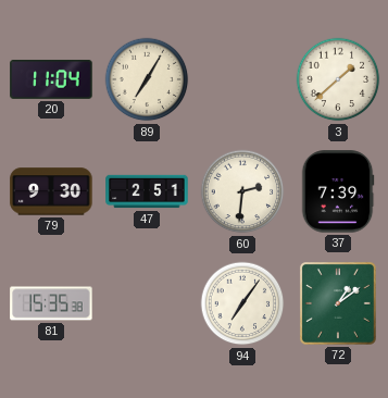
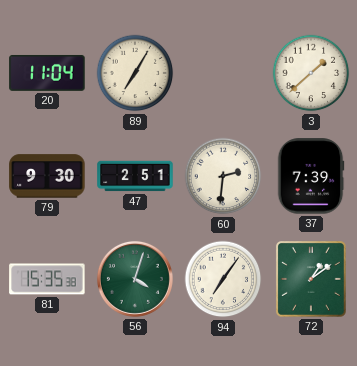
56: none -> 4:03 (135, 279)
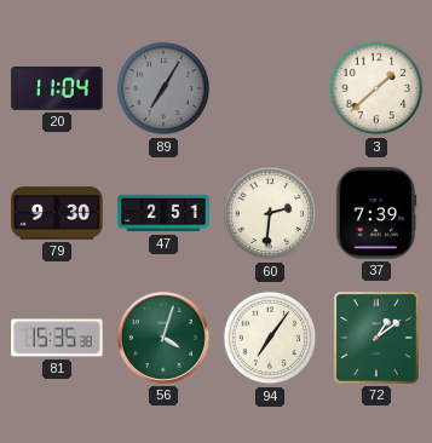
89 dial: cream -> grey (163, 88)
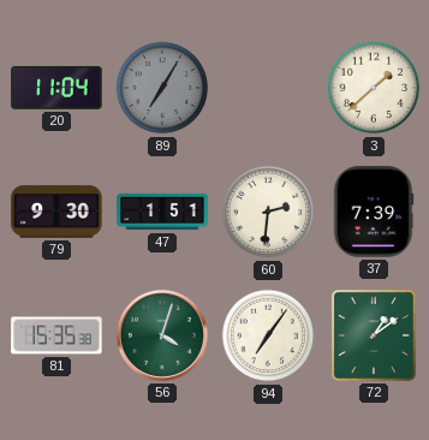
47: 2:51 -> 1:51 (162, 212)
